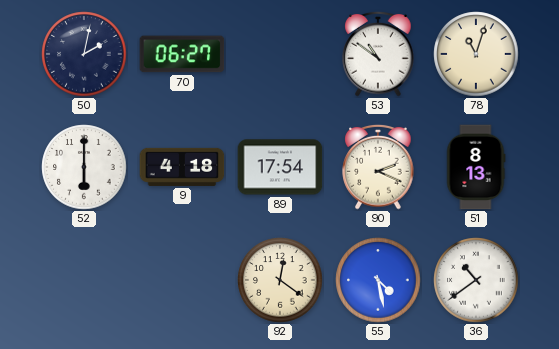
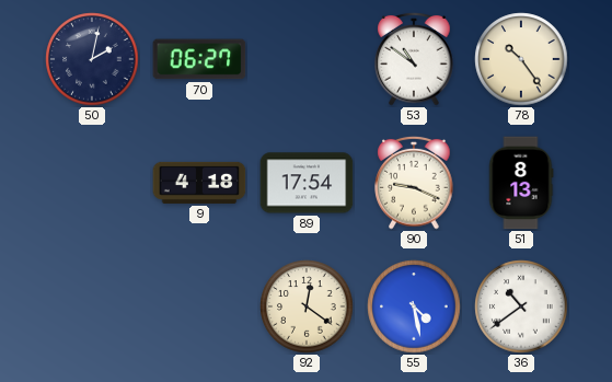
78: 11:03 -> 10:24 (521, 59)
52: 6:00 -> none (84, 167)
90: 2:19 -> 9:19 (414, 183)
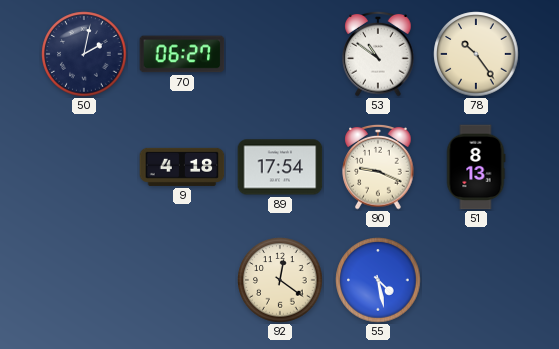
36: 10:39 -> none (521, 306)
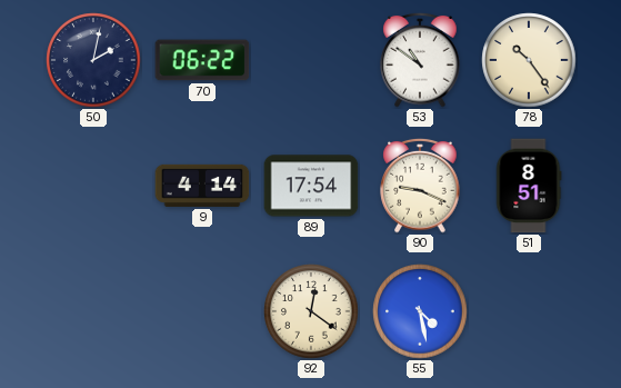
70: 06:27 -> 06:22 (202, 60)
9: 4:18 -> 4:14 (202, 186)
51: 8:13 -> 8:51 (529, 186)
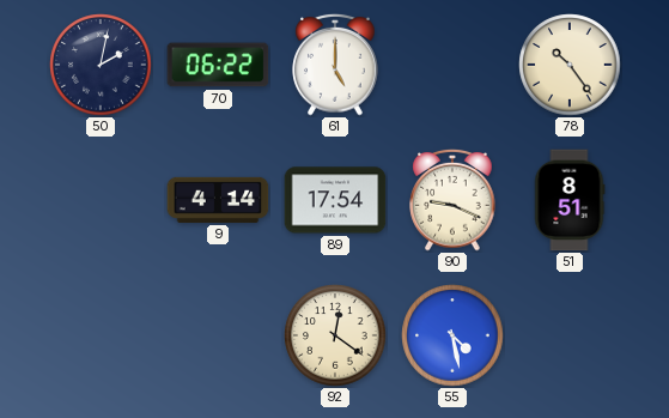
61: none -> 5:00 (335, 65)
53: 10:51 -> none (420, 60)
